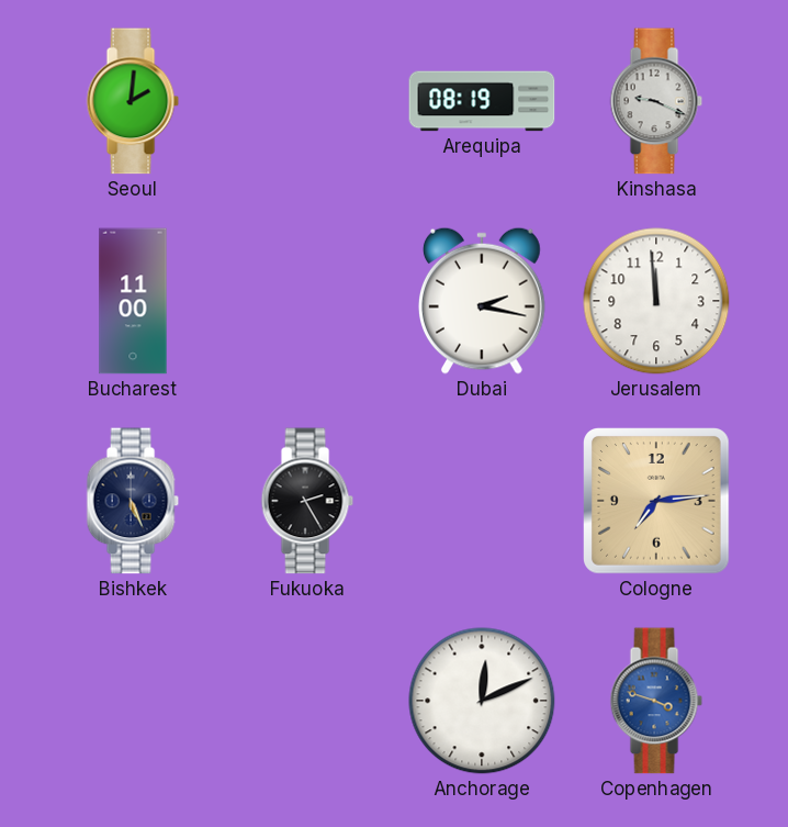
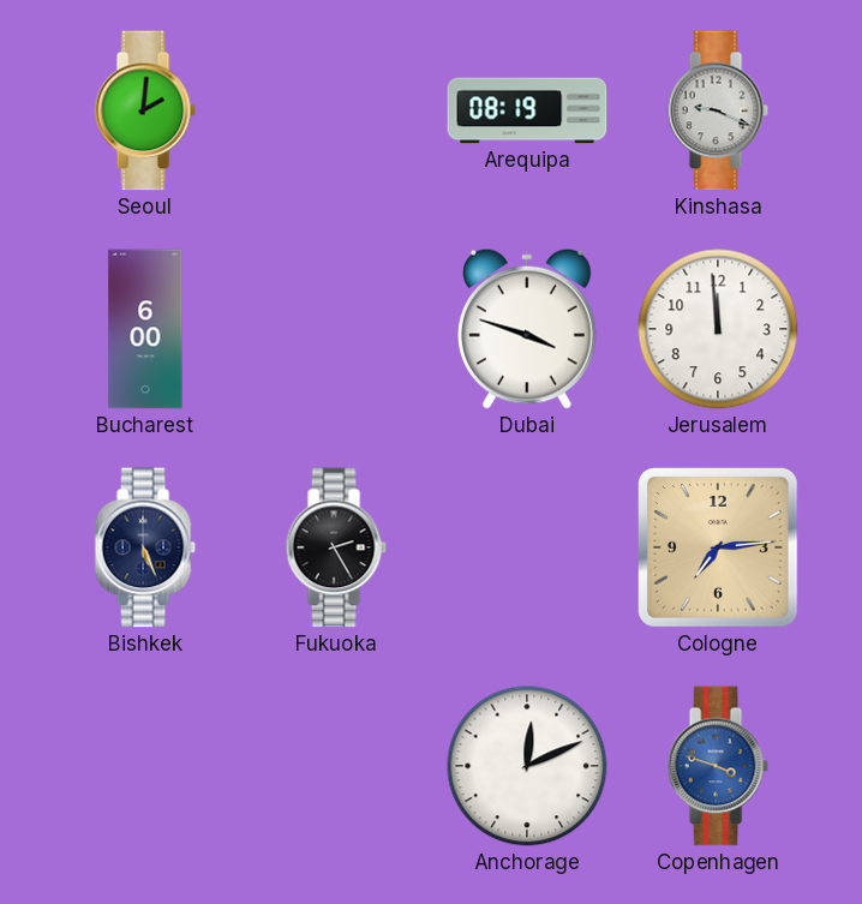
Bucharest: 11:00 -> 6:00 (145, 329)
Dubai: 2:17 -> 3:48 (527, 329)
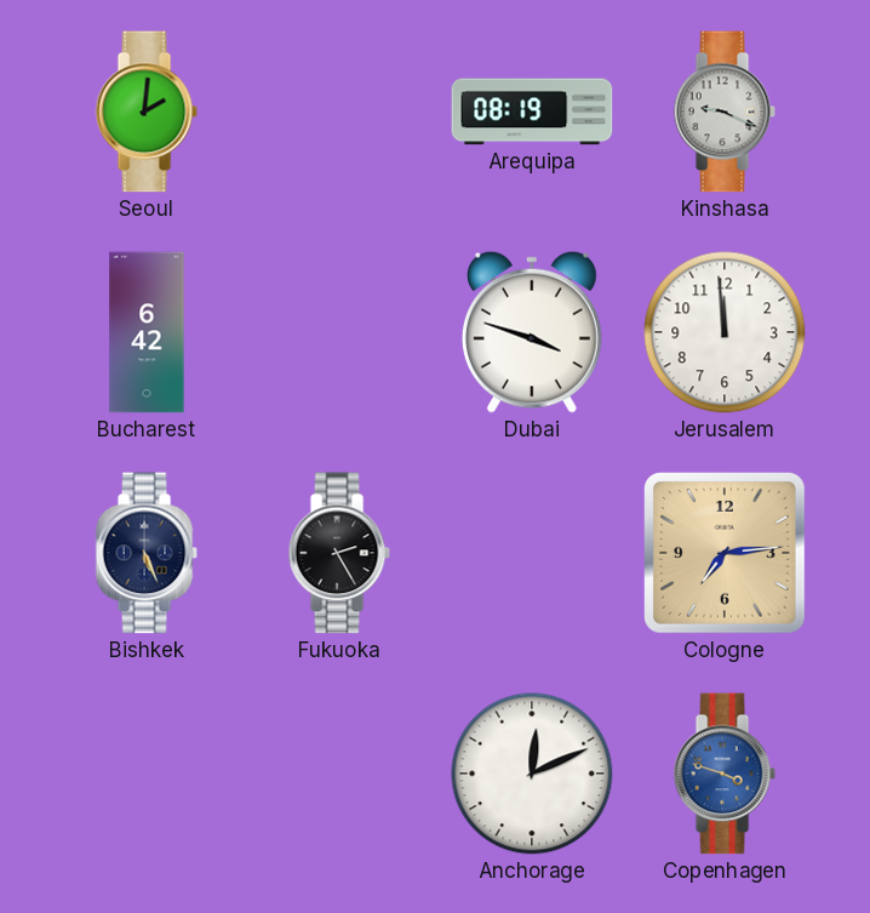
Bucharest: 6:00 -> 6:42 (147, 332)
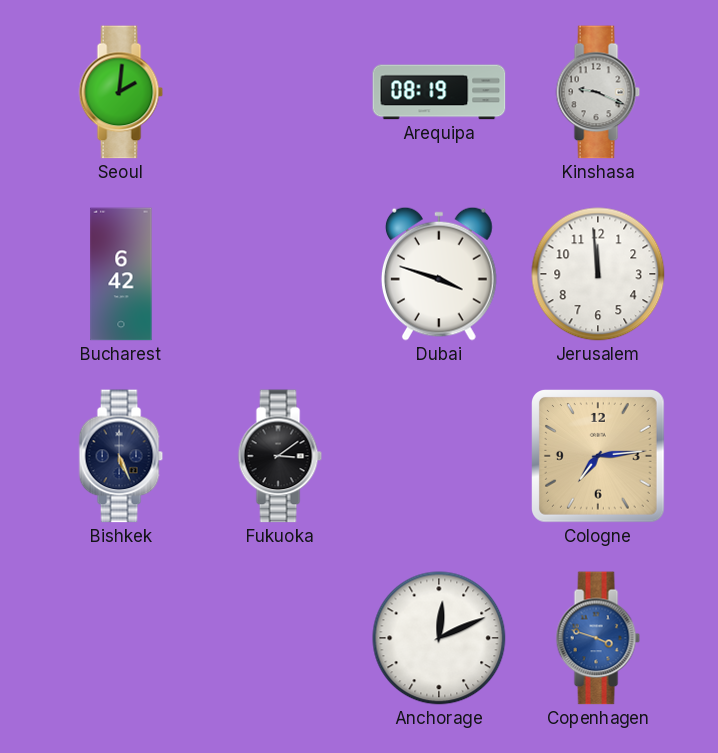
Fukuoka: 2:25 -> 3:09 (280, 456)
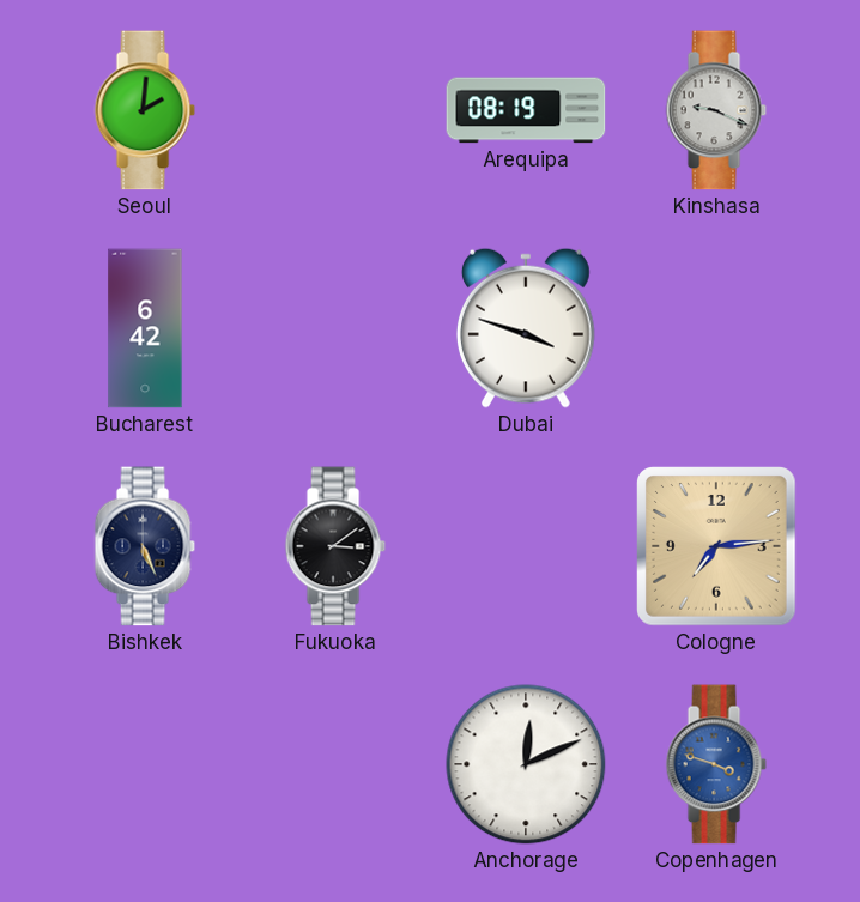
Jerusalem: 11:59 -> none (598, 274)
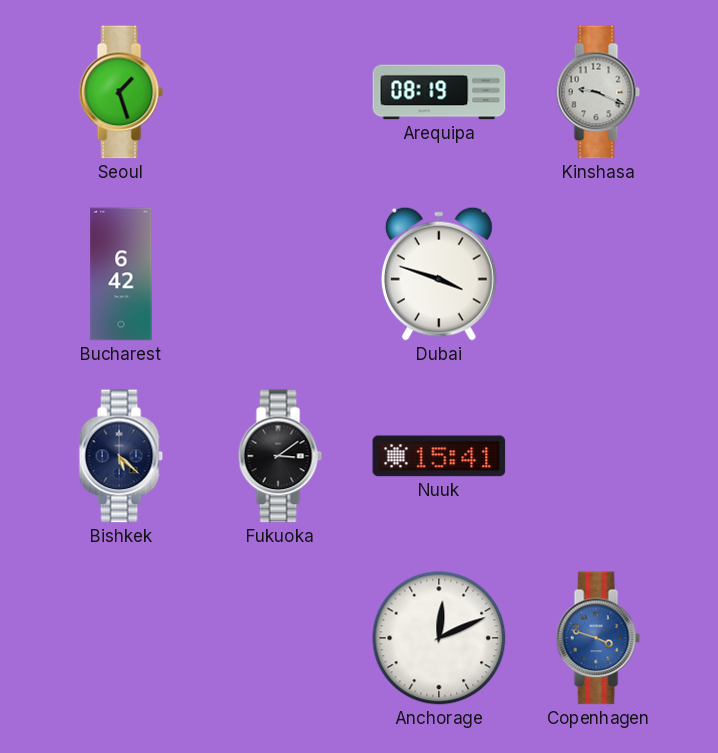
Seoul: 2:01 -> 1:27 (121, 92)
Bishkek: 5:26 -> 5:22 (121, 456)
Nuuk: none -> 15:41 (439, 456)
Cologne: 7:14 -> none (717, 547)
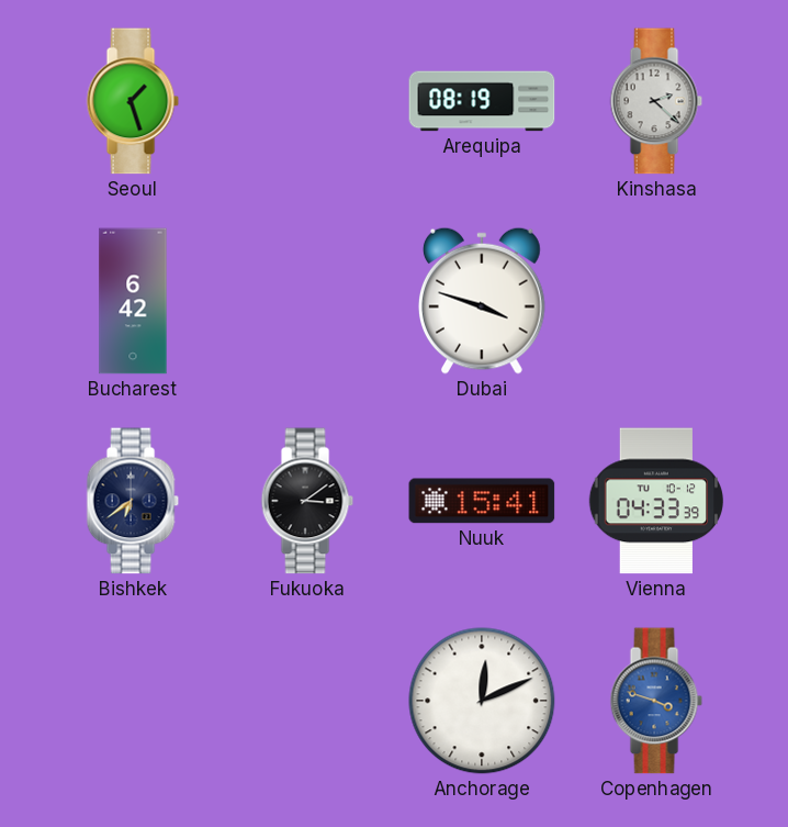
Kinshasa: 9:19 -> 2:22 (656, 101)
Bishkek: 5:22 -> 6:39 (133, 501)
Vienna: none -> 04:33 (655, 501)
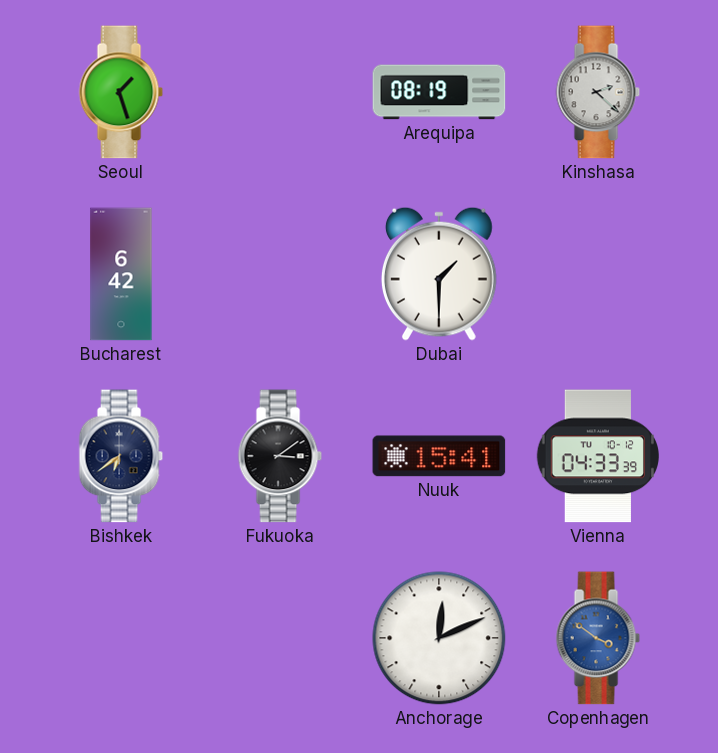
Dubai: 3:48 -> 1:30 (439, 274)
Copenhagen: 3:48 -> 3:51 (598, 638)
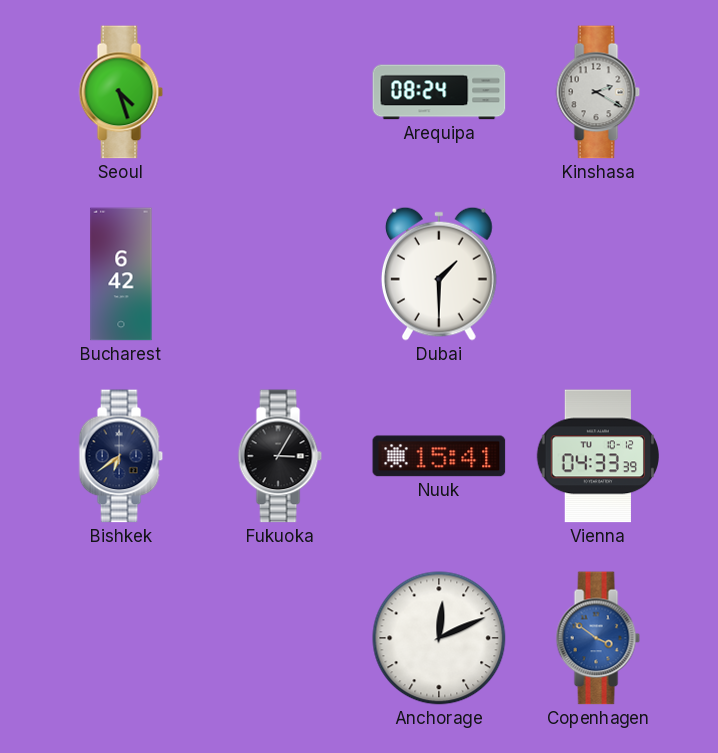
Seoul: 1:27 -> 4:27 (121, 92)
Arequipa: 08:19 -> 08:24 (439, 92)
Kinshasa: 2:22 -> 2:20 (598, 92)
Fukuoka: 3:09 -> 3:05 (280, 456)
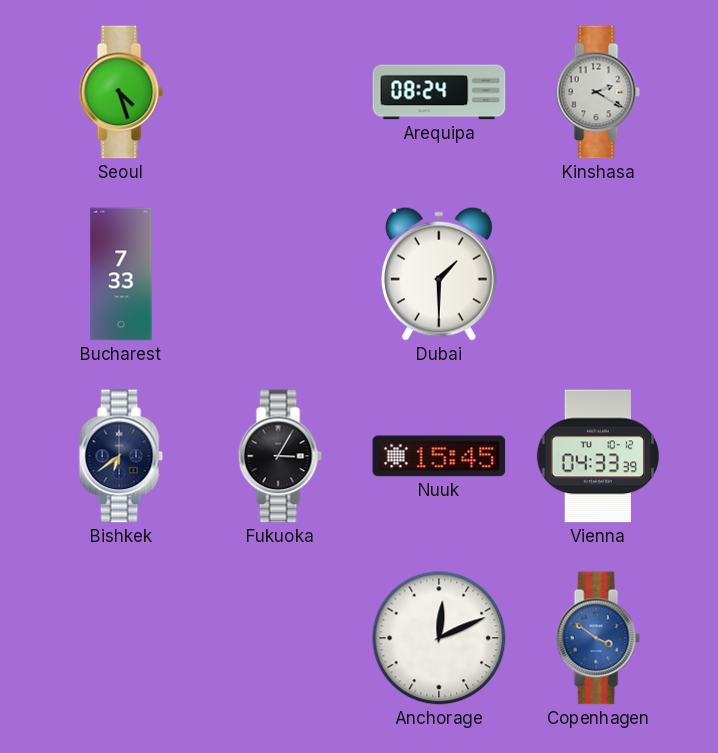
Bucharest: 6:42 -> 7:33 (121, 274)
Nuuk: 15:41 -> 15:45 (439, 456)
